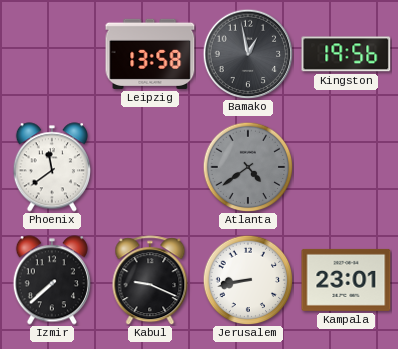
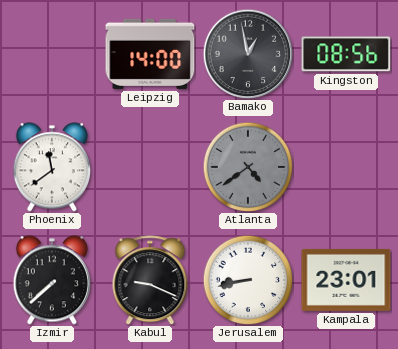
Leipzig: 13:58 -> 14:00 (150, 54)
Kingston: 19:56 -> 08:56 (346, 54)
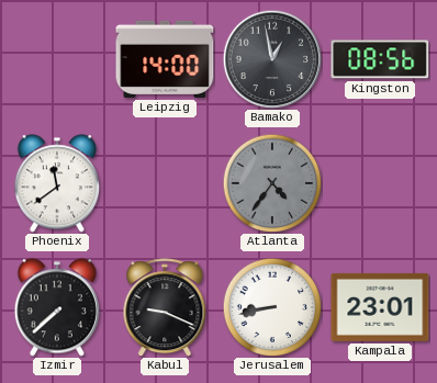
Atlanta: 4:39 -> 4:36 (272, 183)
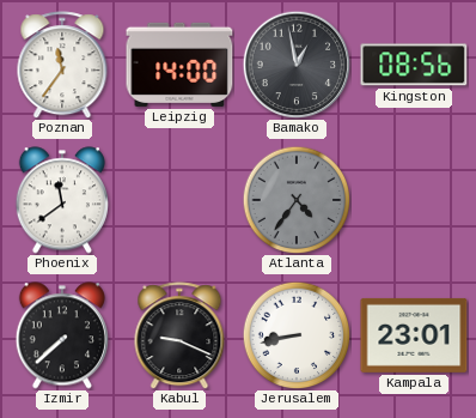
Poznan: none -> 11:36 (62, 65)
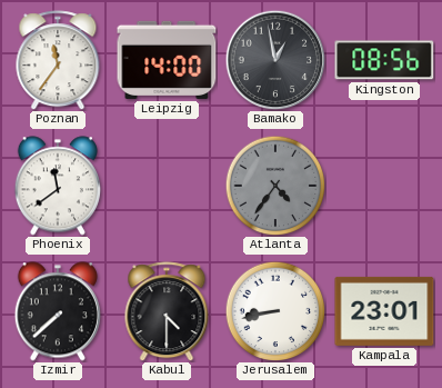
Kabul: 9:19 -> 4:30 (167, 311)
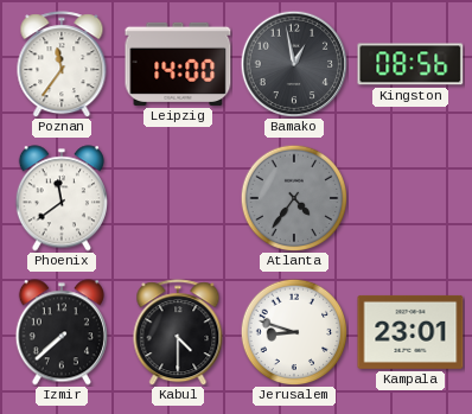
Jerusalem: 8:43 -> 8:48 (294, 332)
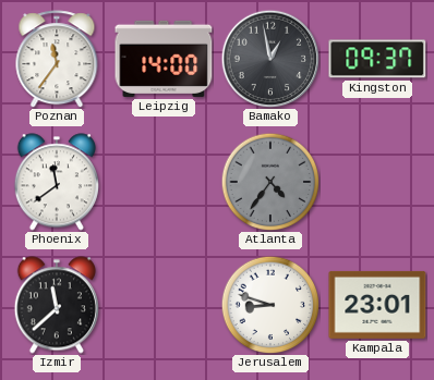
Kingston: 08:56 -> 09:37 (377, 59)
Izmir: 7:38 -> 11:38 (57, 305)
Kabul: 4:30 -> none (178, 332)
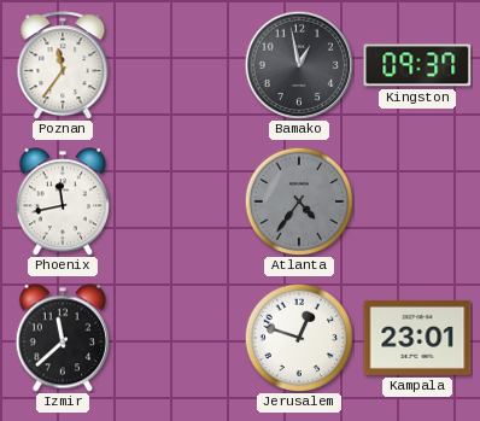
Leipzig: 14:00 -> none (164, 59)
Phoenix: 11:39 -> 11:43 (63, 201)
Jerusalem: 8:48 -> 12:48 (299, 338)
